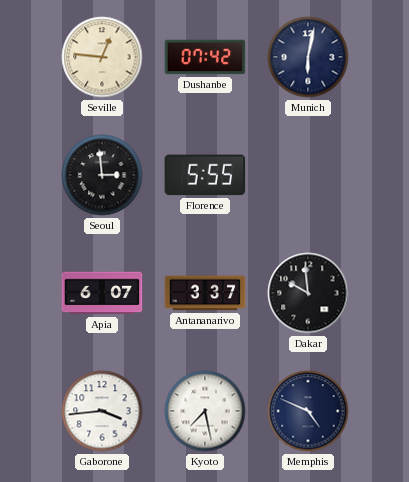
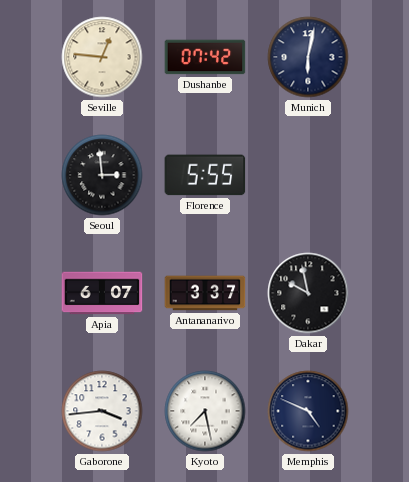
Dakar: 9:59 -> 9:58 (308, 293)
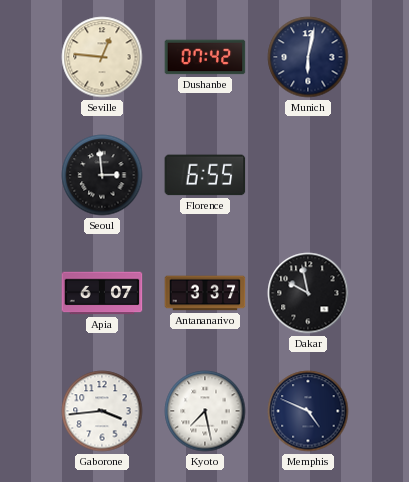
Florence: 5:55 -> 6:55 (205, 175)
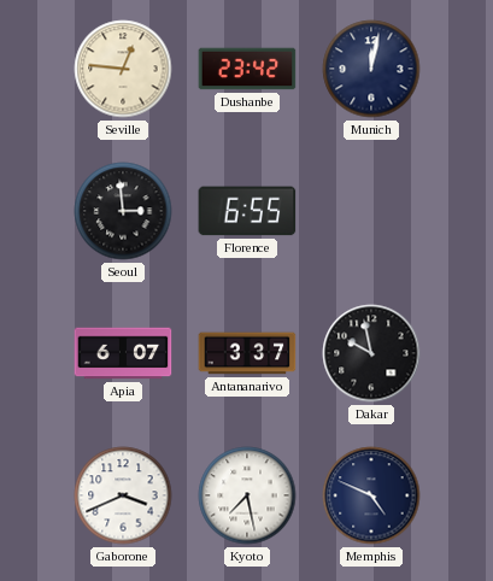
Dushanbe: 07:42 -> 23:42 (247, 69)
Munich: 6:02 -> 12:02 (371, 69)
Gaborone: 3:44 -> 3:41 (123, 495)
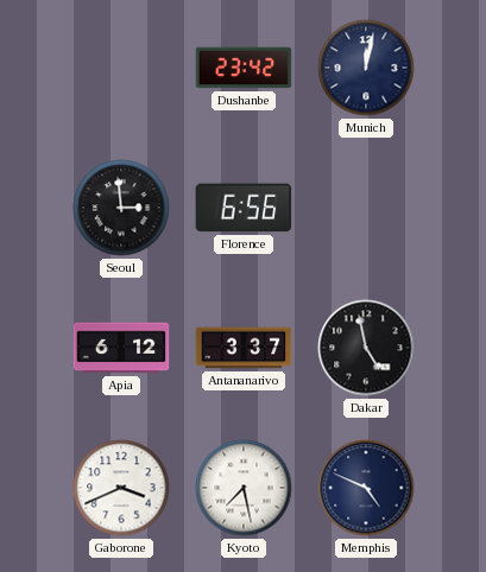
Seville: 12:46 -> none (123, 69)
Florence: 6:55 -> 6:56 (244, 208)
Apia: 6:07 -> 6:12 (121, 348)
Dakar: 9:58 -> 4:58 (366, 348)
